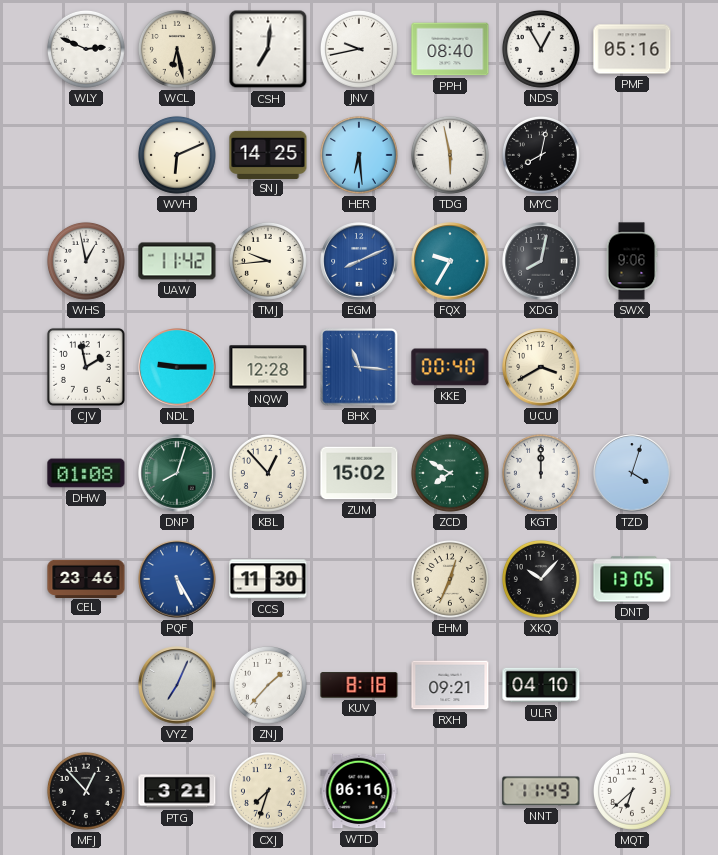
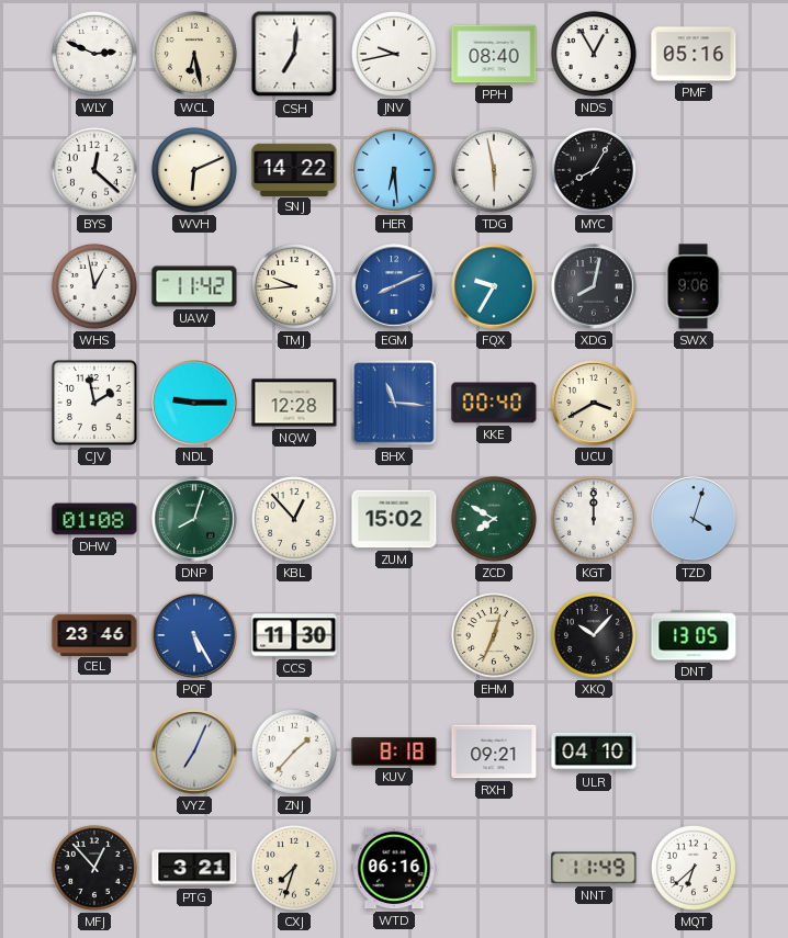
BYS: none -> 12:22 (94, 170)
SNJ: 14:25 -> 14:22 (294, 169)
MYC: 8:02 -> 8:05 (594, 170)
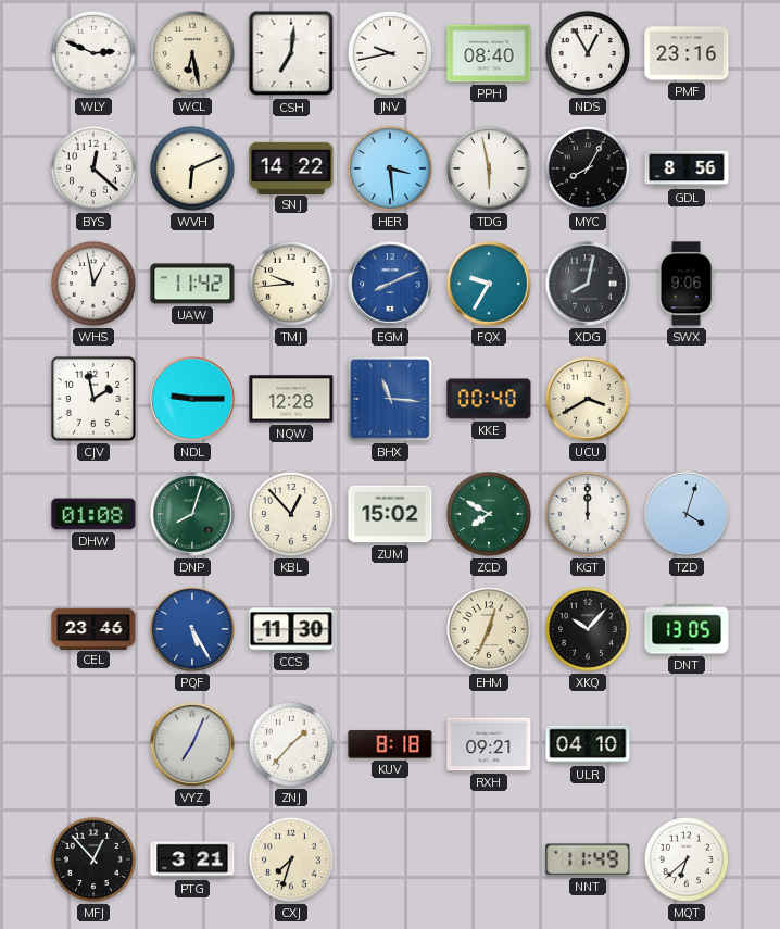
PMF: 05:16 -> 23:16 (687, 53)
HER: 6:29 -> 3:29 (390, 168)
GDL: none -> 8:56 (687, 168)
WTD: 06:16 -> none (394, 868)
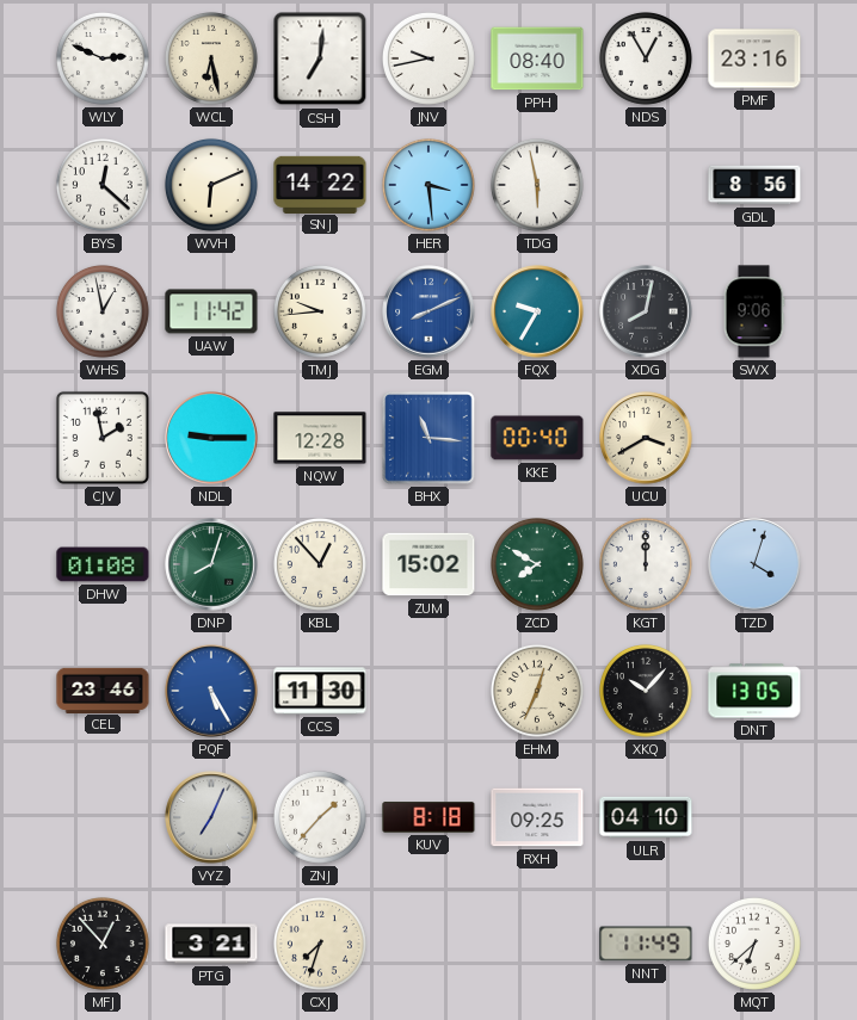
MYC: 8:05 -> none (588, 168)
RXH: 09:21 -> 09:25 (537, 817)
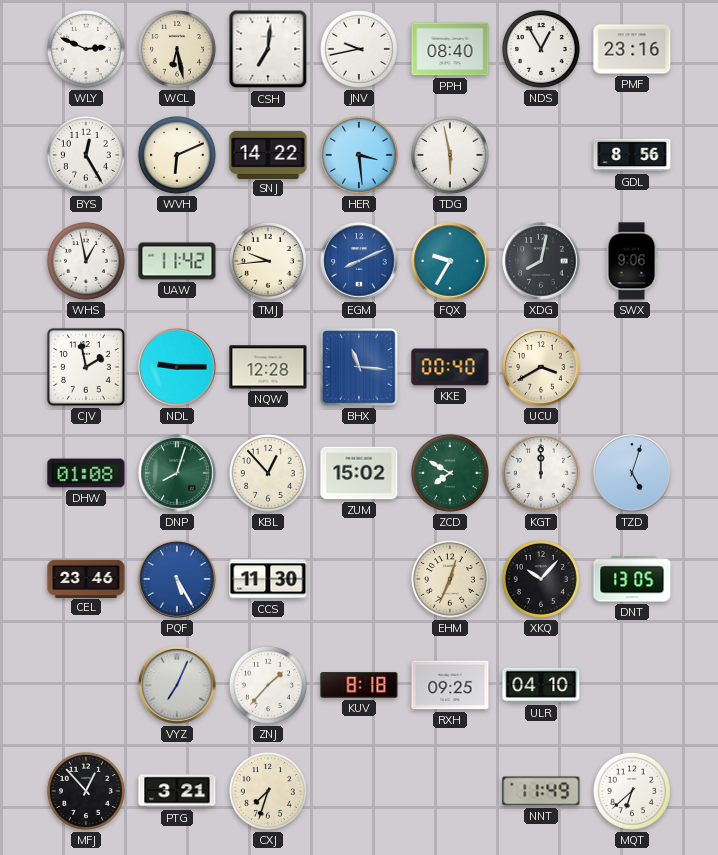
BYS: 12:22 -> 12:25 (86, 155)
TZD: 4:03 -> 5:03 (632, 473)
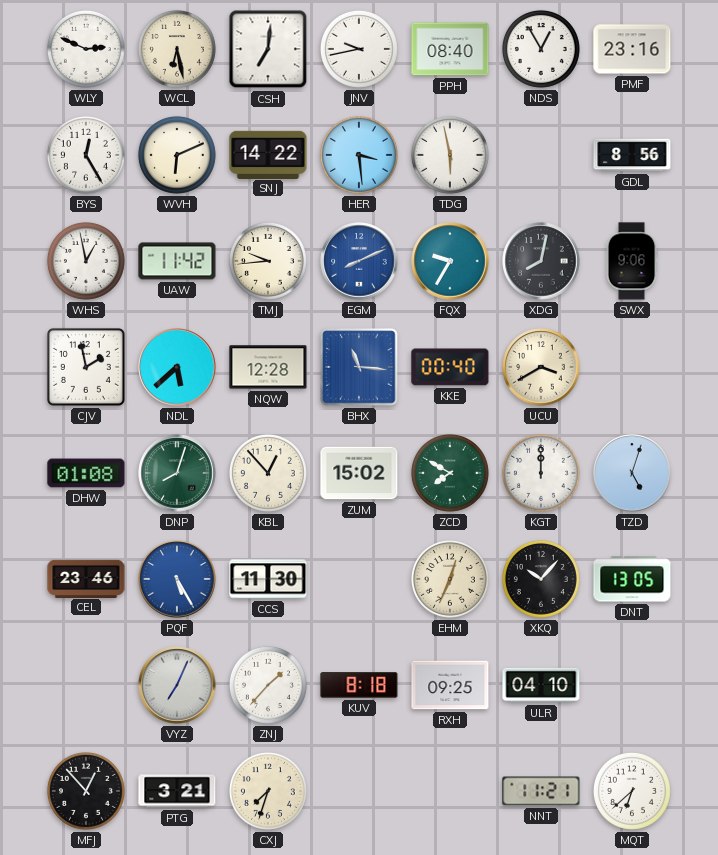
NDL: 9:15 -> 5:38 (177, 367)
NNT: 11:49 -> 11:21 (541, 791)
